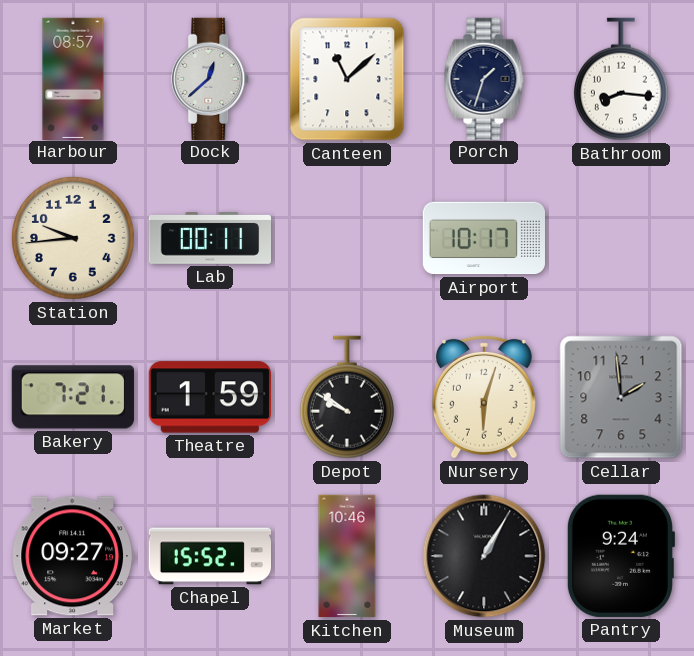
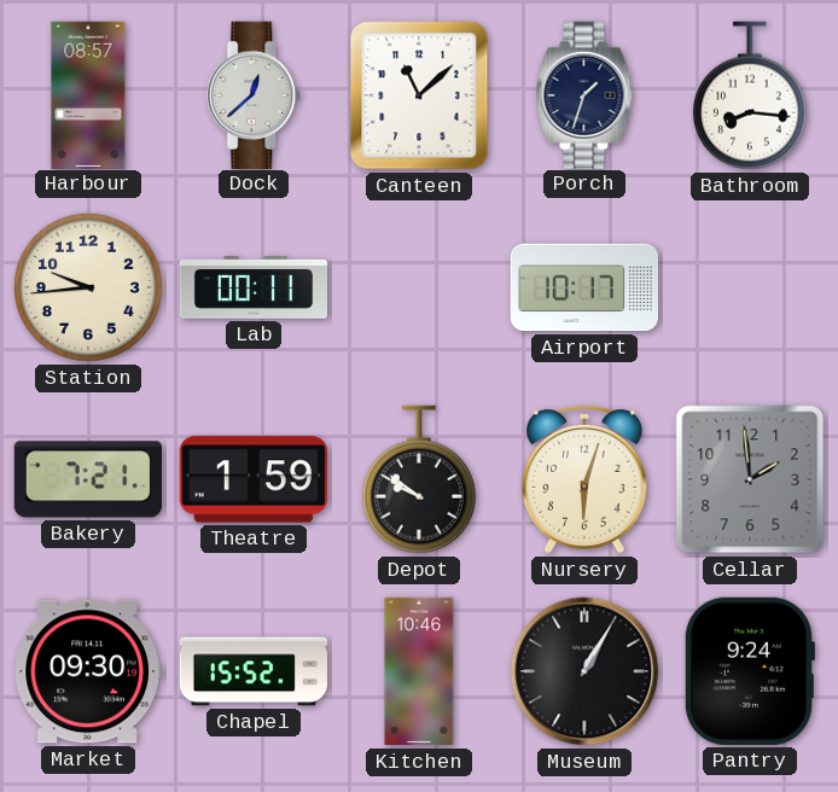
Market: 09:27 -> 09:30 (88, 671)
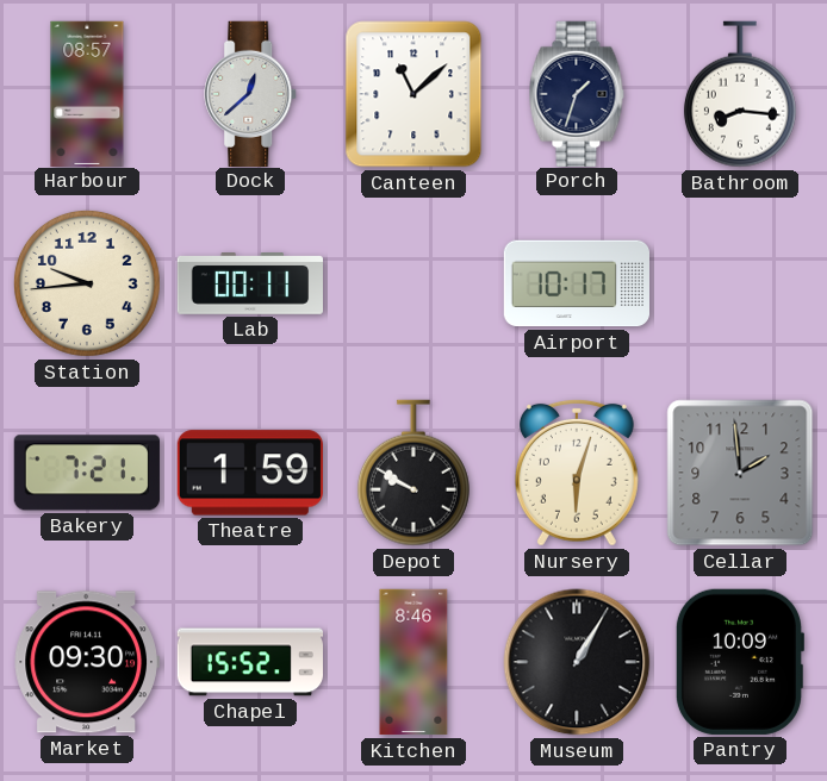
Depot: 9:51 -> 9:50 (413, 473)
Kitchen: 10:46 -> 8:46 (413, 662)
Pantry: 9:24 -> 10:09 (739, 662)
